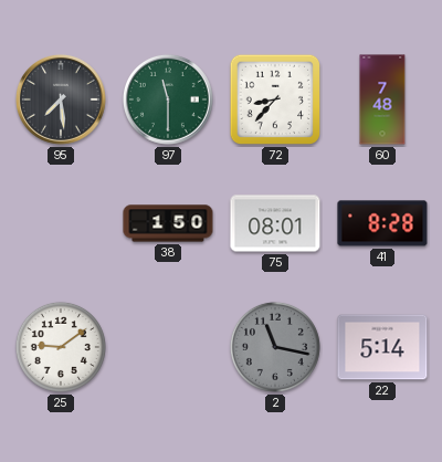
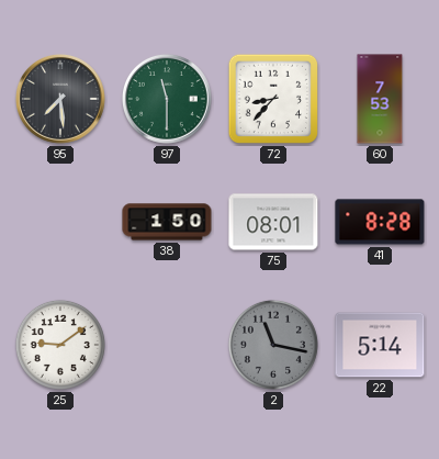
60: 7:48 -> 7:53 (380, 99)
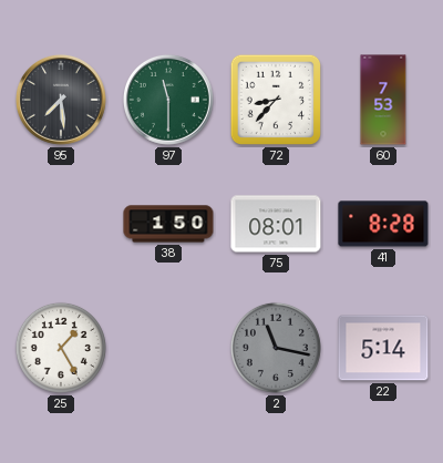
25: 9:09 -> 1:25 (61, 348)
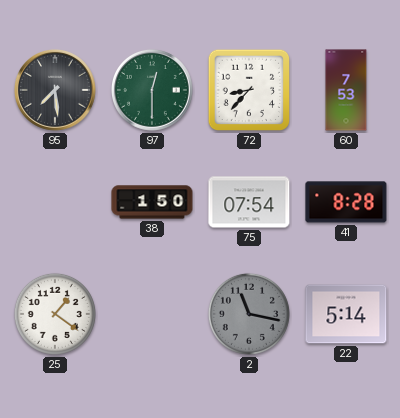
97: 11:30 -> 12:30 (153, 91)
75: 08:01 -> 07:54 (249, 202)
25: 1:25 -> 1:21 (55, 314)
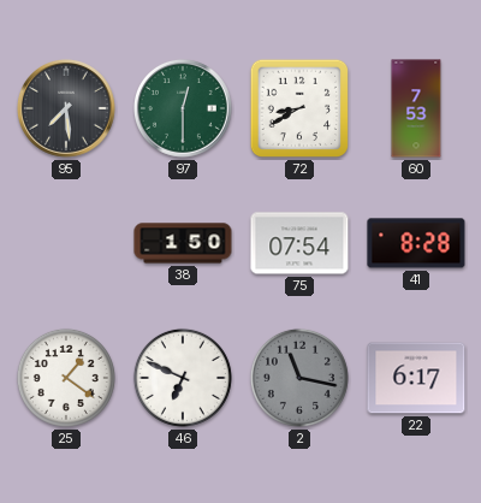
72: 8:37 -> 8:40 (299, 108)
46: none -> 6:49 (183, 378)
22: 5:14 -> 6:17 (416, 378)
